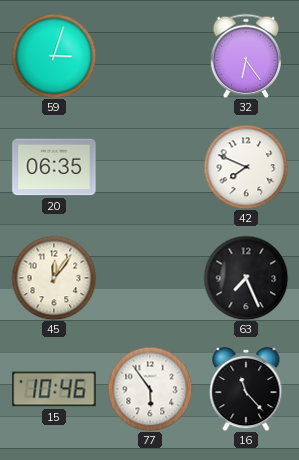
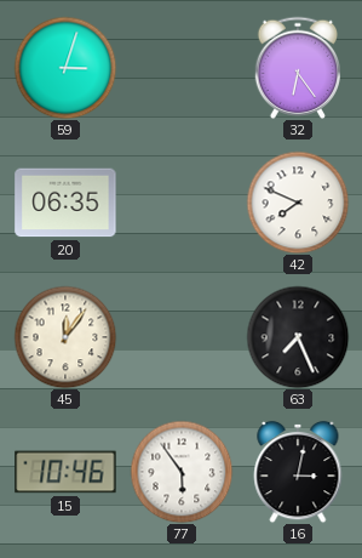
16: 11:23 -> 3:02 (298, 472)
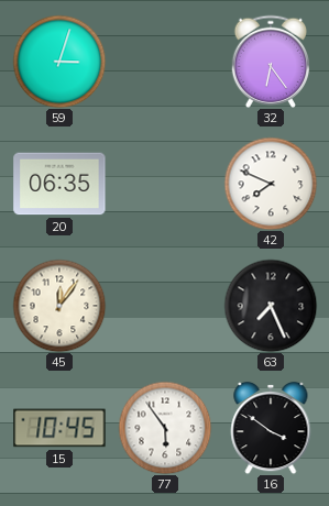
15: 10:46 -> 10:45 (59, 428)
16: 3:02 -> 3:51 (271, 428)
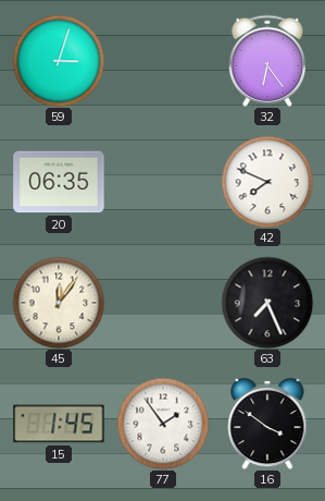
15: 10:45 -> 1:45 (59, 424)
77: 5:54 -> 1:54 (163, 424)
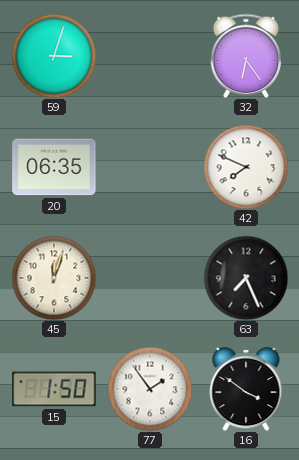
45: 12:06 -> 12:03 (54, 278)
15: 1:45 -> 1:50 (54, 389)
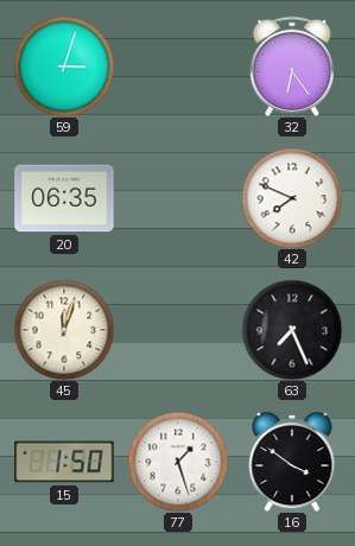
77: 1:54 -> 1:27 (178, 462)
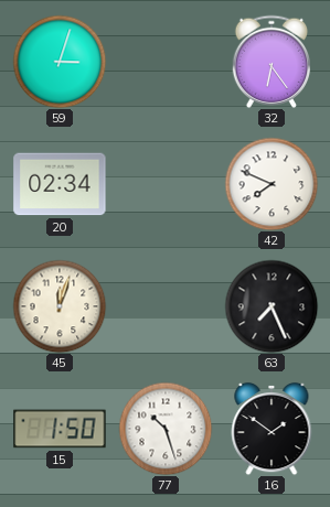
20: 06:35 -> 02:34 (60, 184)
77: 1:27 -> 10:27 (166, 429)
16: 3:51 -> 1:51 (272, 429)
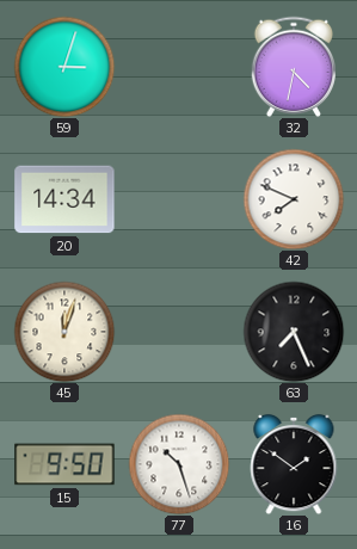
32: 6:24 -> 4:32 (293, 67)
20: 02:34 -> 14:34 (64, 199)
15: 1:50 -> 9:50 (64, 464)
